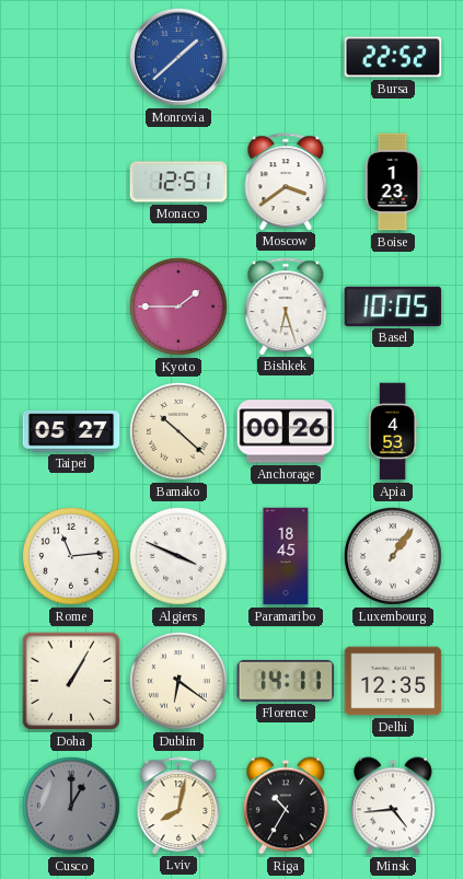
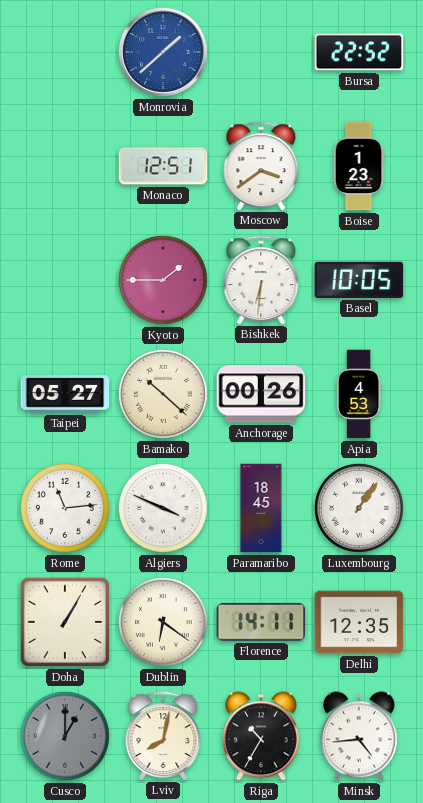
Bishkek: 6:27 -> 6:31 (261, 280)
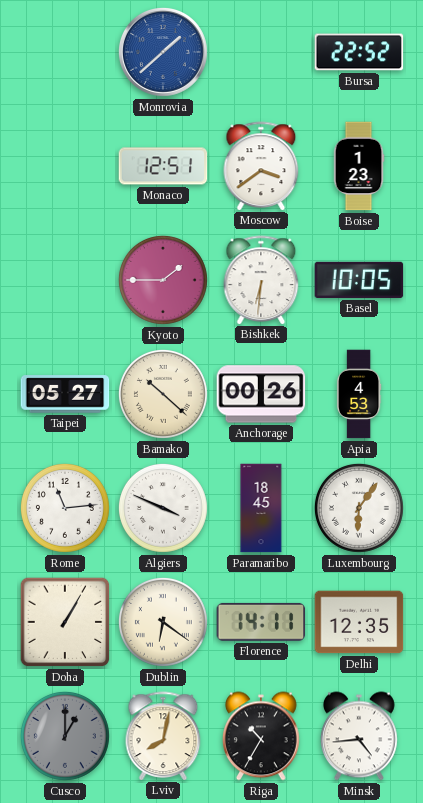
Luxembourg: 1:06 -> 6:06 (359, 508)
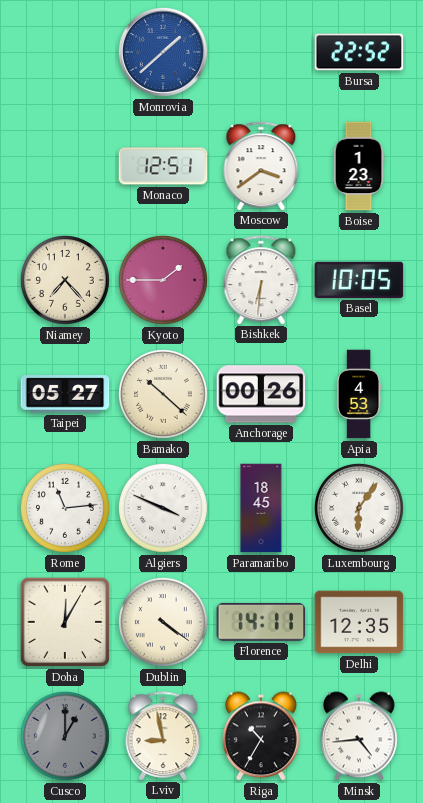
Niamey: none -> 7:23 (65, 280)
Doha: 1:05 -> 12:05 (65, 622)
Dublin: 6:21 -> 4:21 (163, 622)
Lviv: 8:02 -> 8:58 (163, 736)
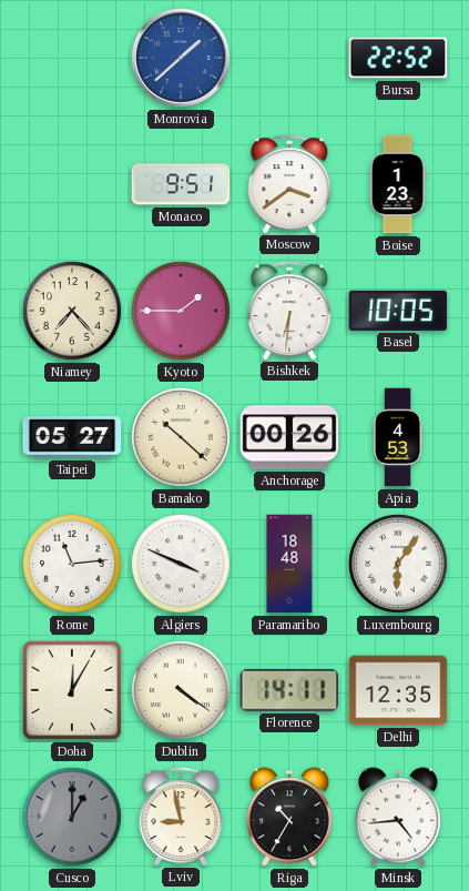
Monaco: 12:51 -> 9:51 (181, 184)
Paramaribo: 18:45 -> 18:48 (289, 564)
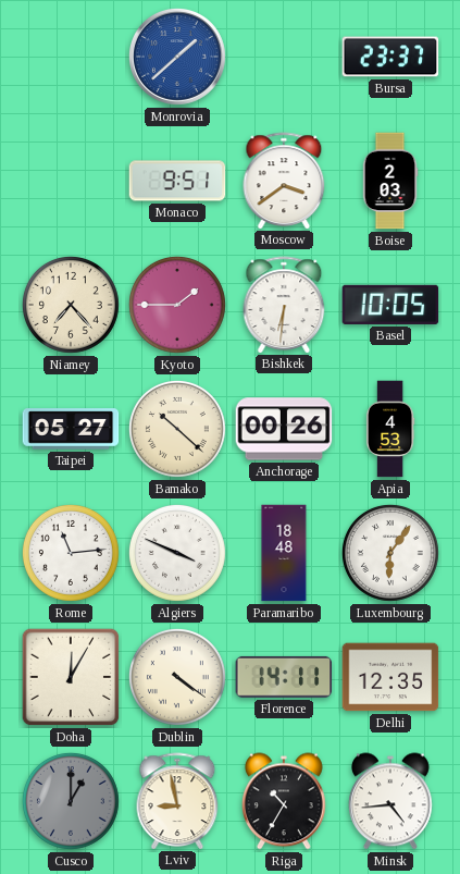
Bursa: 22:52 -> 23:37 (390, 57)
Boise: 1:23 -> 2:03 (390, 181)
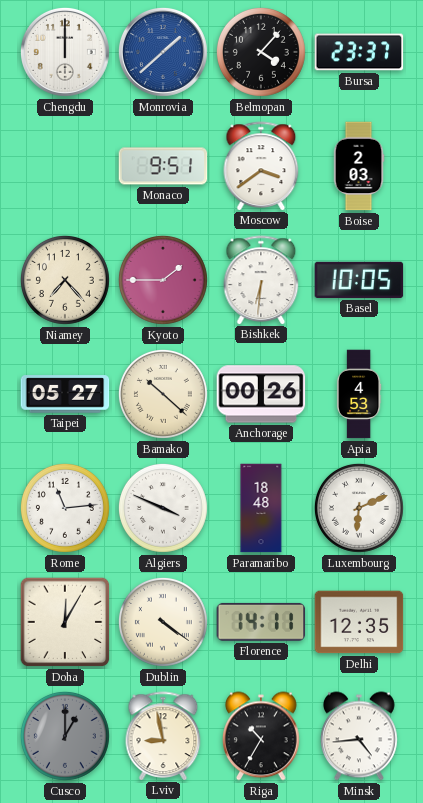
Chengdu: none -> 12:00 (65, 52)
Belmopan: none -> 4:07 (261, 52)
Luxembourg: 6:06 -> 6:11 (359, 508)
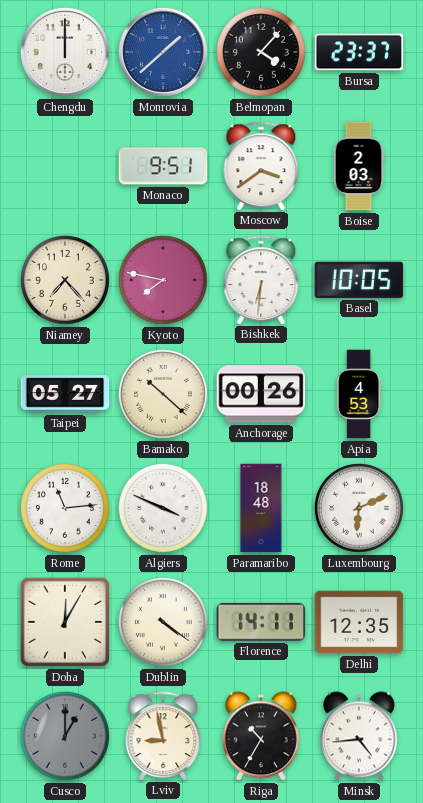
Kyoto: 1:45 -> 7:47 (163, 280)
